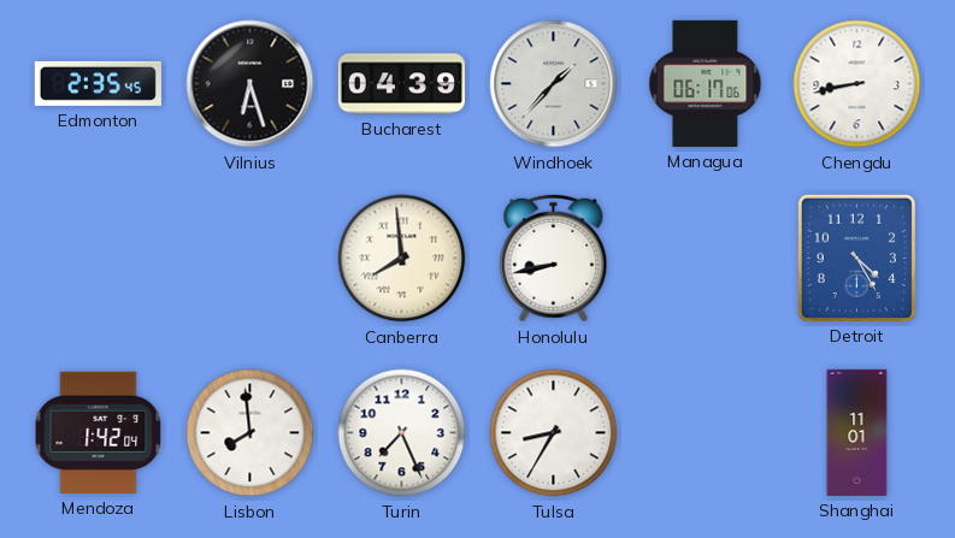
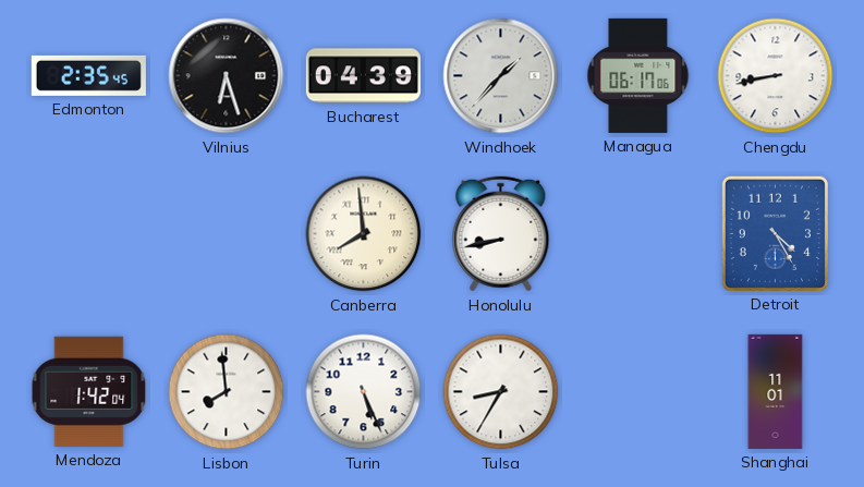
Turin: 7:26 -> 5:26 (364, 392)
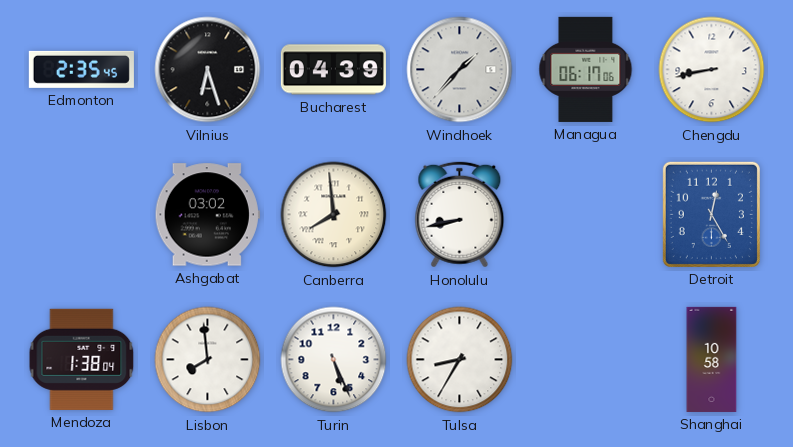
Ashgabat: none -> 03:02 (207, 215)
Detroit: 4:25 -> 12:25 (711, 214)
Mendoza: 1:42 -> 1:38 (82, 359)
Shanghai: 11:01 -> 10:58 (712, 359)
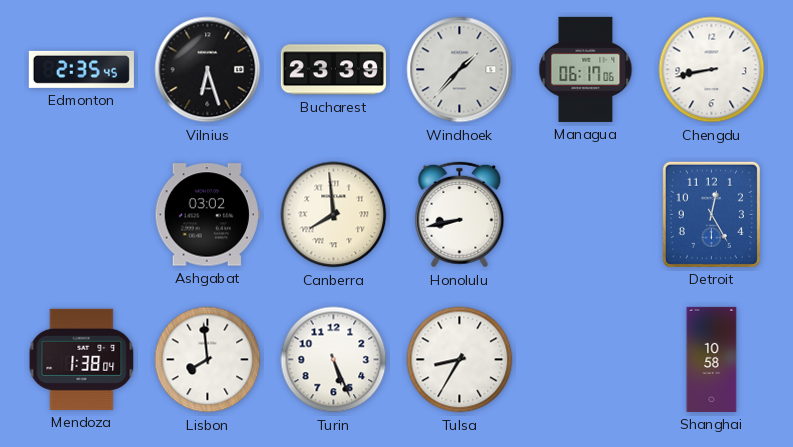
Bucharest: 04:39 -> 23:39 (333, 70)
